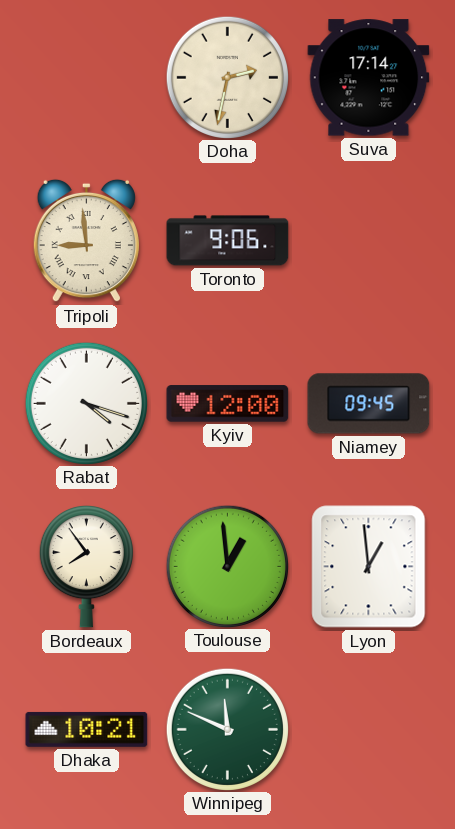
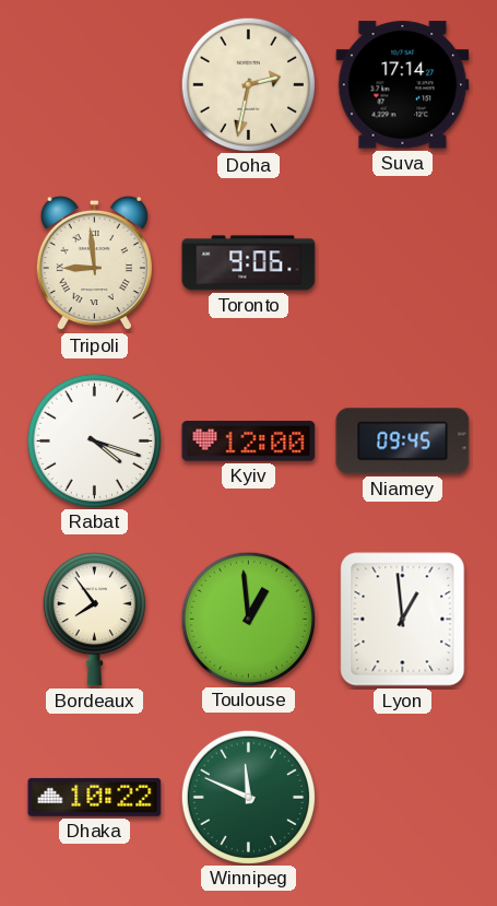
Dhaka: 10:21 -> 10:22 (95, 797)
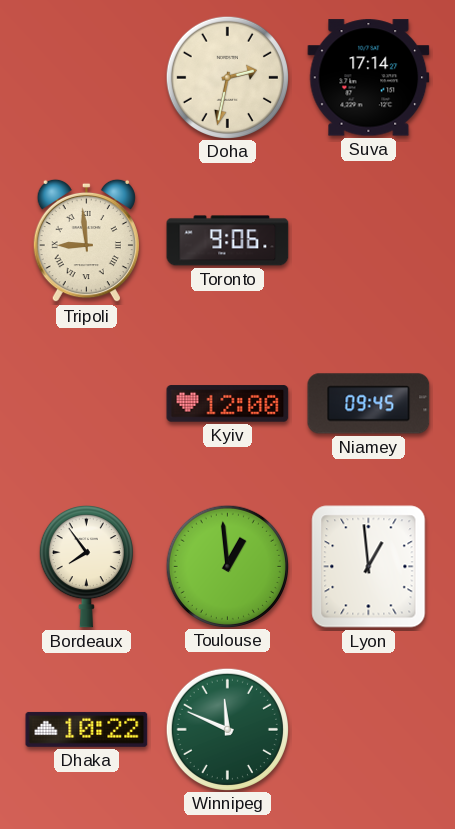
Rabat: 4:18 -> none (94, 440)
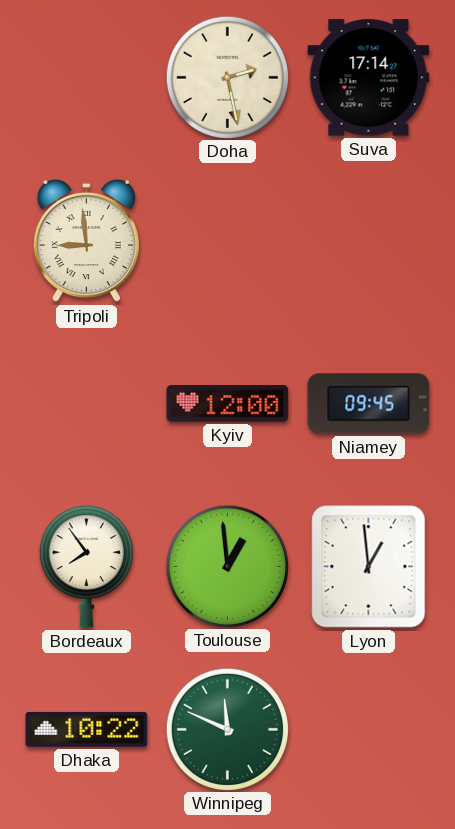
Doha: 2:32 -> 2:28 (227, 77)
Toronto: 9:06 -> none (228, 241)
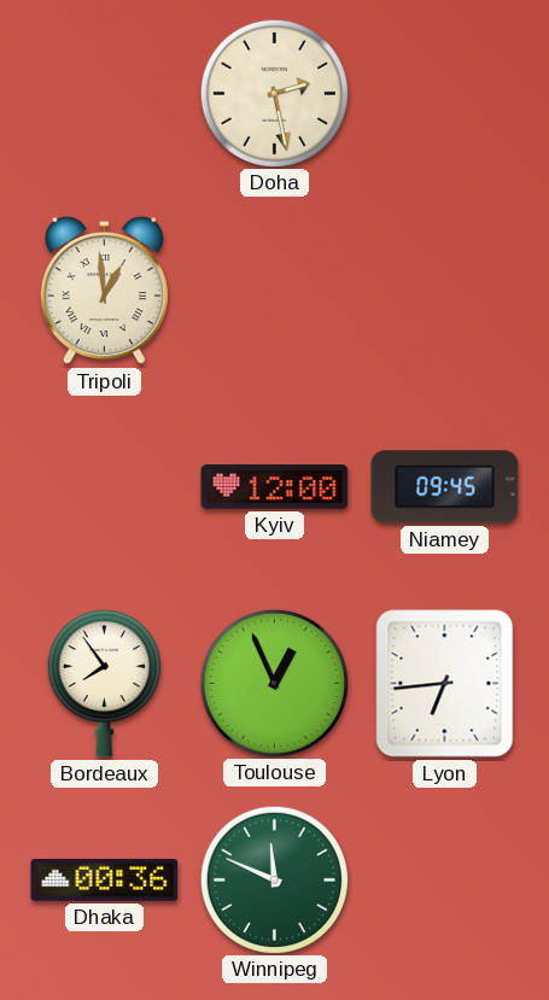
Suva: 17:14 -> none (369, 78)
Tripoli: 8:59 -> 12:59 (104, 291)
Toulouse: 12:59 -> 12:56 (274, 683)
Lyon: 12:59 -> 6:44 (445, 684)
Dhaka: 10:22 -> 00:36 (105, 879)
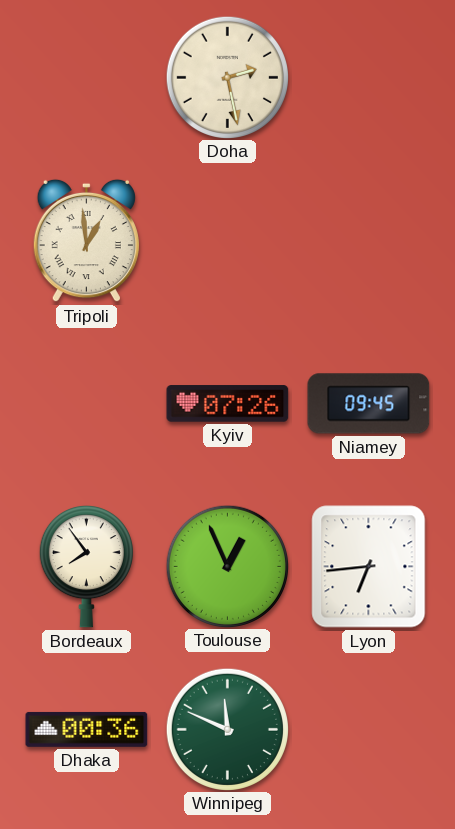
Kyiv: 12:00 -> 07:26 (228, 404)
